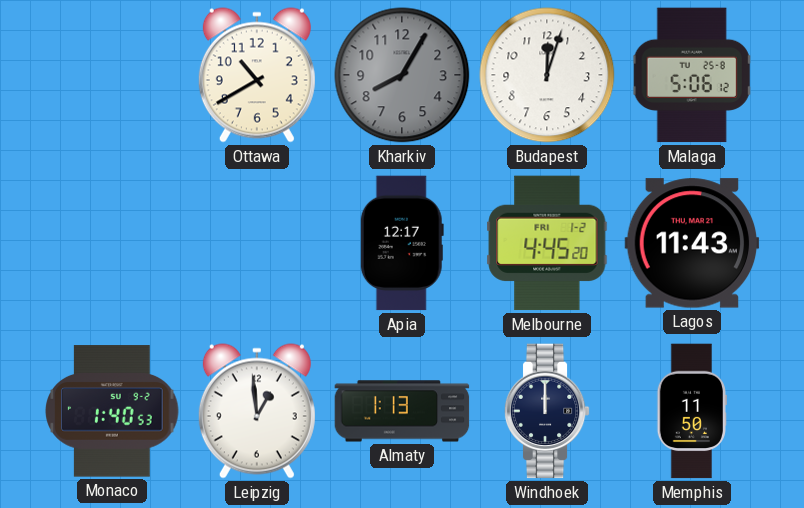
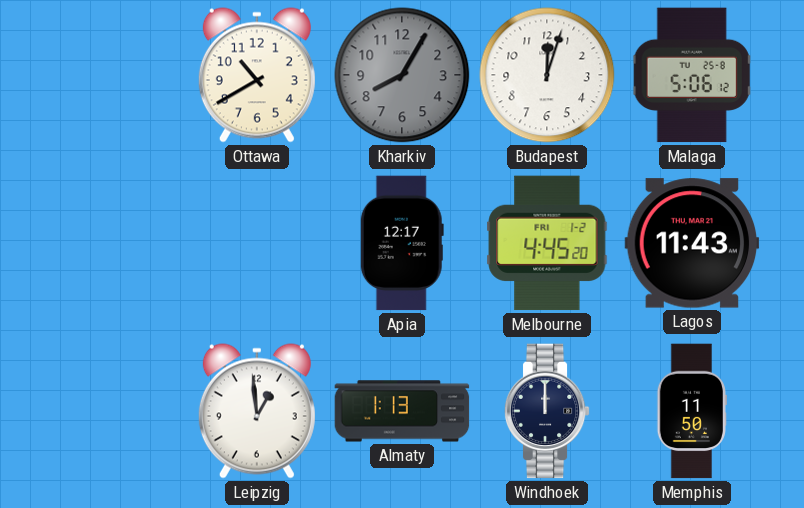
Monaco: 1:40 -> none (112, 411)
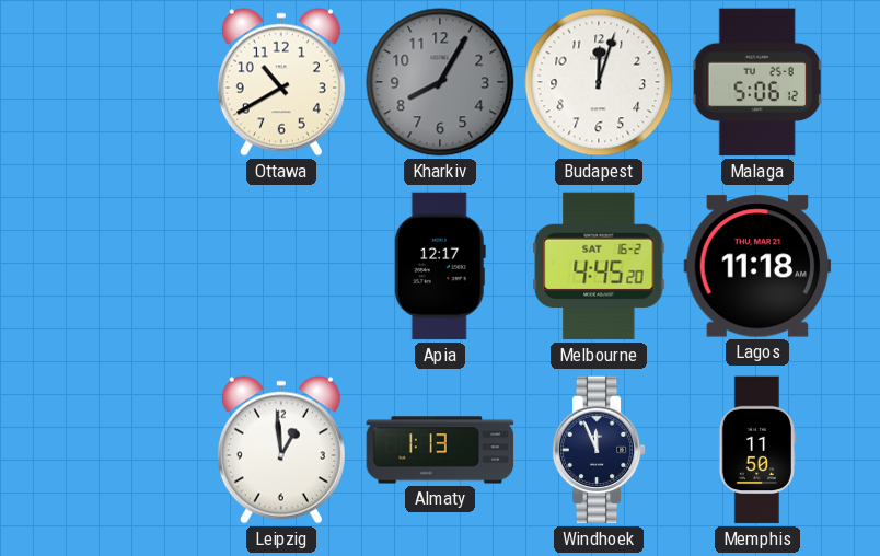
Melbourne date: FRI 1-2 -> SAT 16-2 (599, 266)
Lagos: 11:43 -> 11:18 (757, 266)
Windhoek: 12:00 -> 11:56 (599, 450)
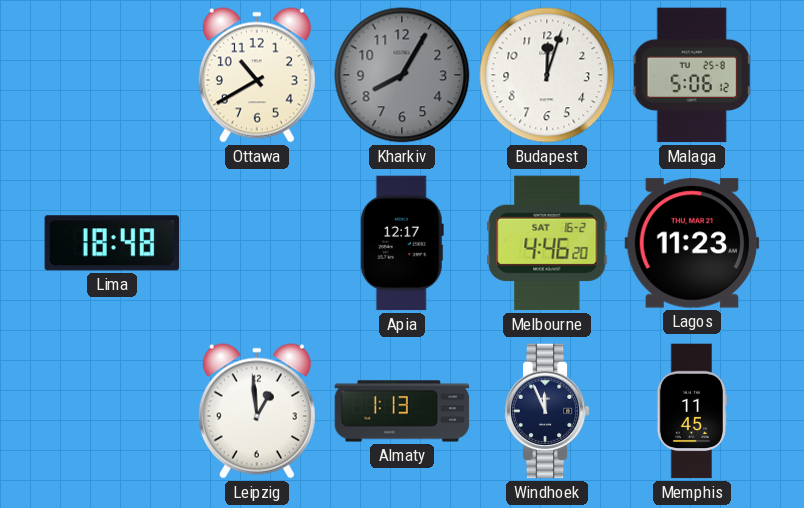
Lima: none -> 18:48 (111, 243)
Melbourne: 4:45 -> 4:46 (547, 243)
Lagos: 11:18 -> 11:23 (692, 243)
Memphis: 11:50 -> 11:45 (691, 411)
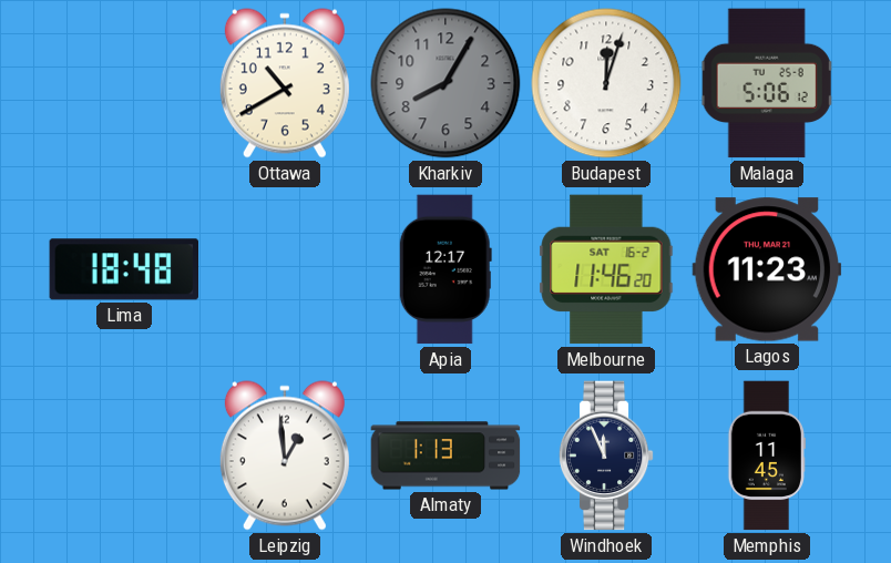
Melbourne: 4:46 -> 11:46 (606, 269)
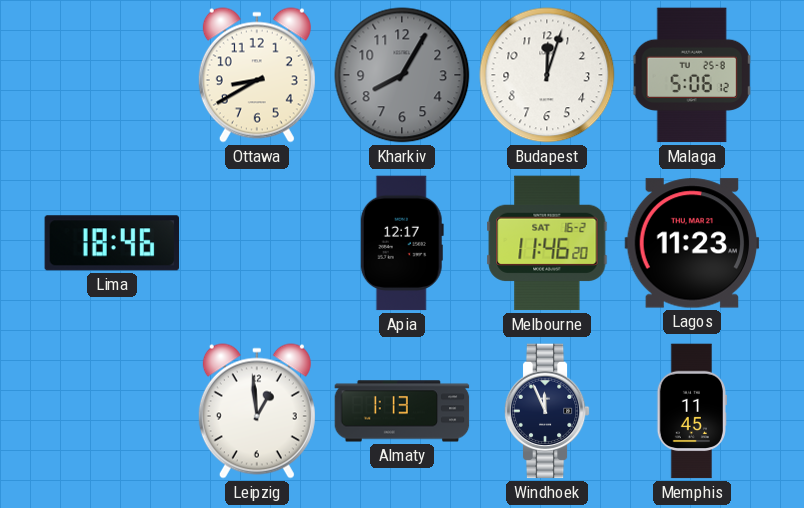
Ottawa: 10:40 -> 8:40 (257, 75)
Lima: 18:48 -> 18:46 (111, 243)
